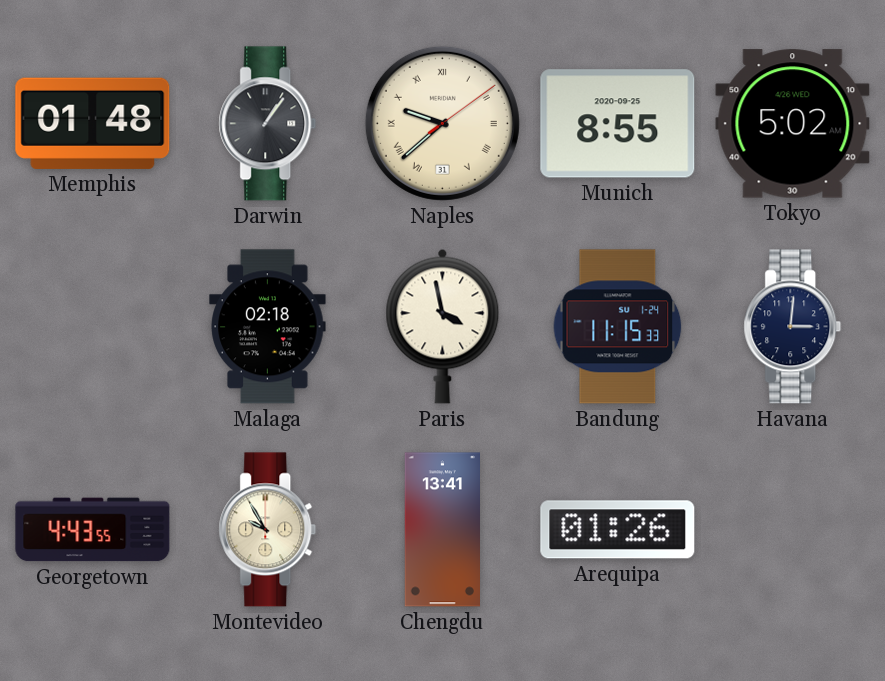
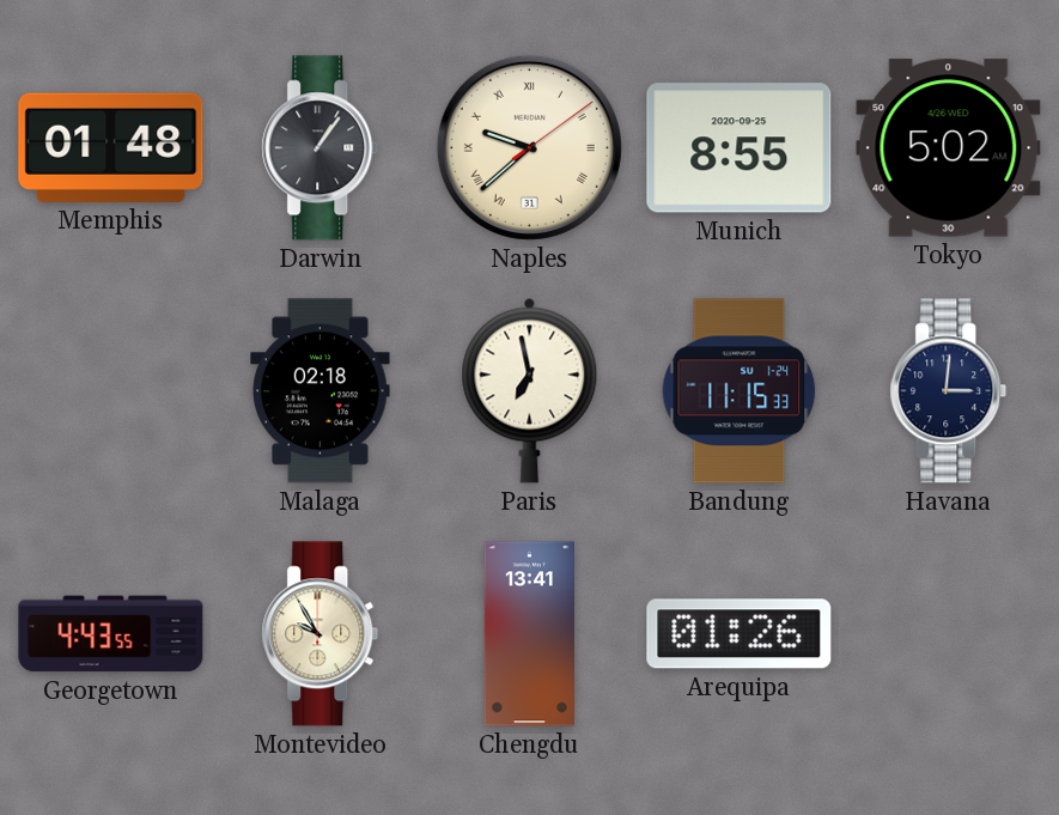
Paris: 3:58 -> 6:58 (530, 390)
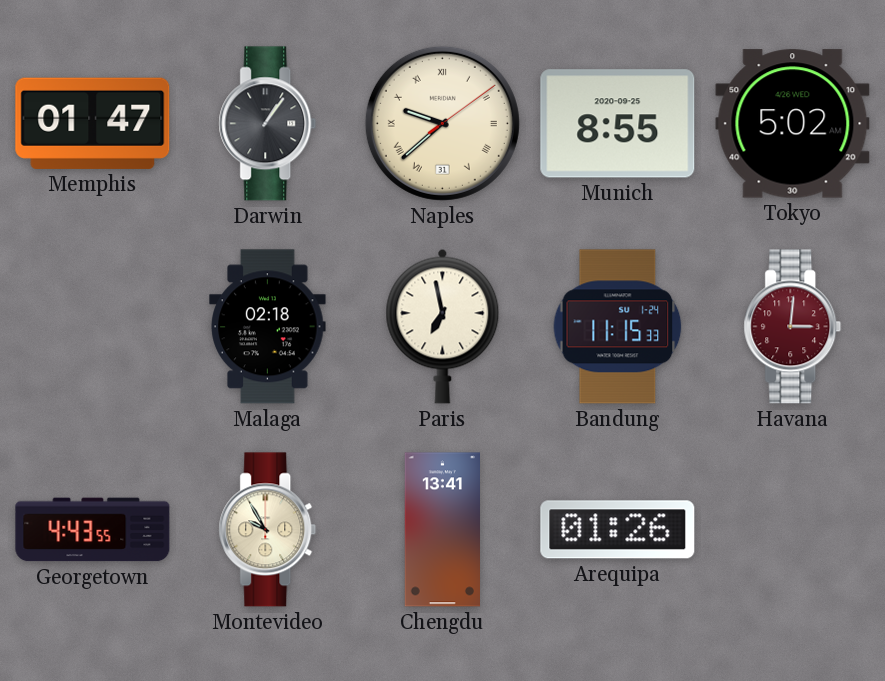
Memphis: 01:48 -> 01:47 (93, 123)
Havana dial: navy -> burgundy (793, 327)
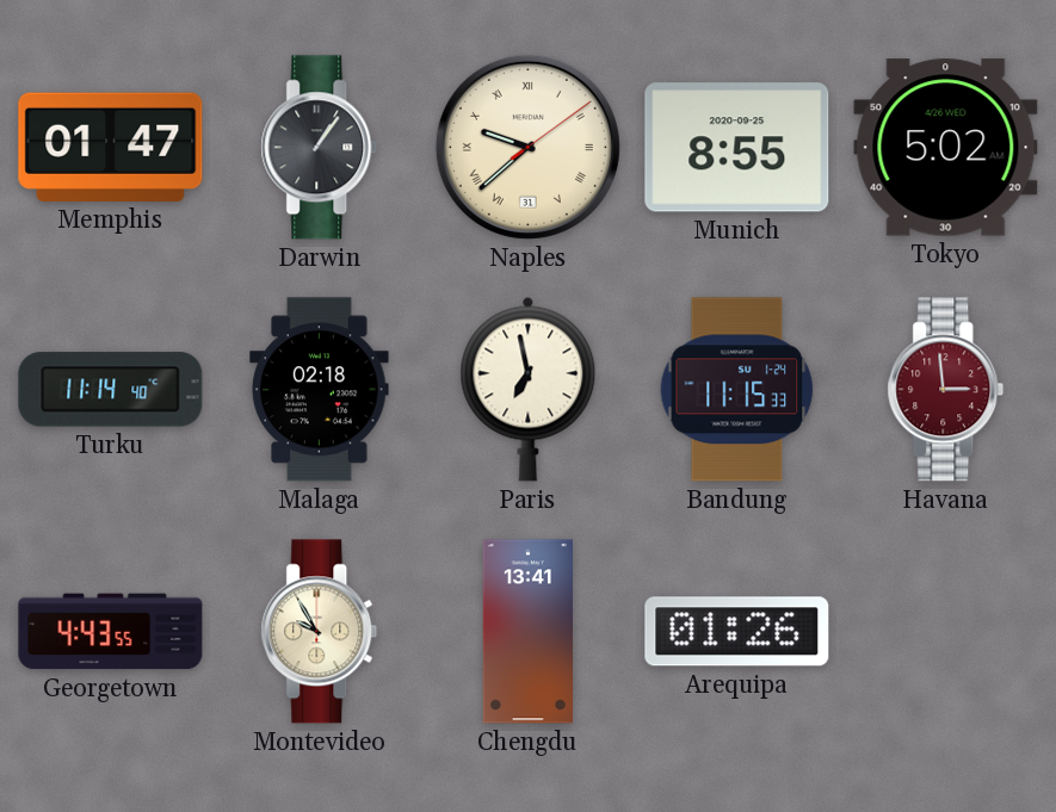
Turku: none -> 11:14 (111, 390)
Havana: 3:01 -> 2:59 (946, 390)
